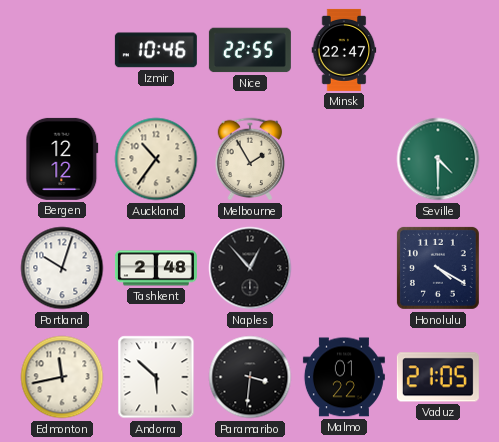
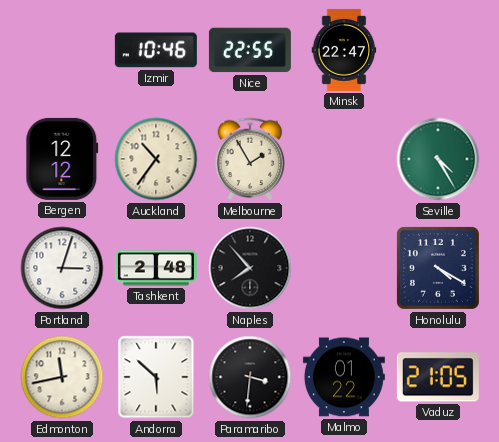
Seville: 4:30 -> 4:25 (438, 159)
Portland: 10:03 -> 3:03 (62, 268)
Naples: 12:53 -> 7:53 (250, 268)
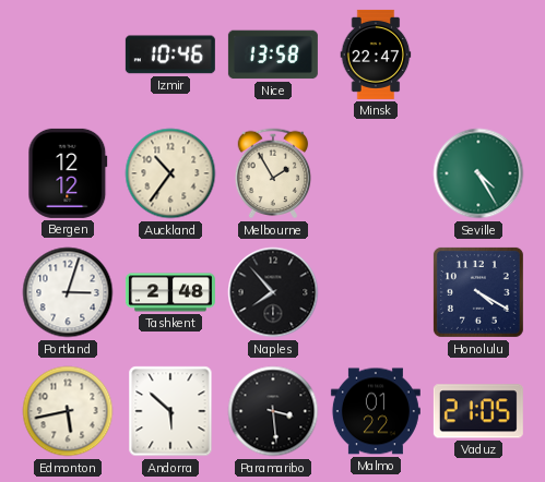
Nice: 22:55 -> 13:58 (273, 55)
Edmonton: 11:43 -> 5:43 (68, 411)
Paramaribo: 3:31 -> 3:29 (273, 411)
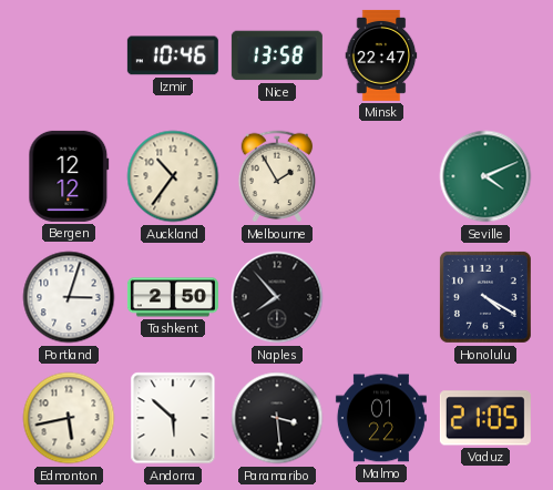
Seville: 4:25 -> 4:11 (485, 176)
Tashkent: 2:48 -> 2:50 (173, 297)
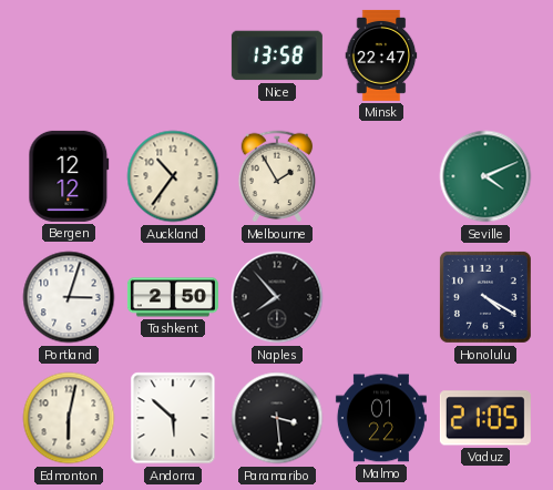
Izmir: 10:46 -> none (173, 55)
Edmonton: 5:43 -> 6:02 (69, 418)
